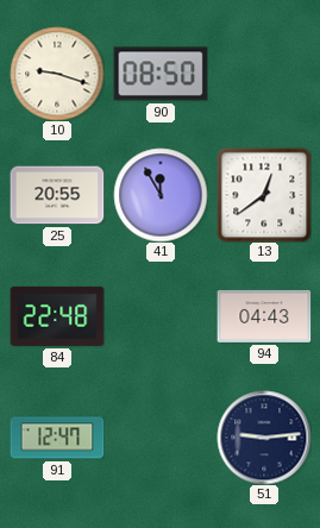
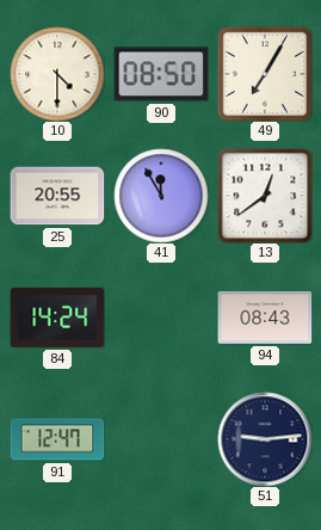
10: 9:18 -> 4:30 (57, 74)
49: none -> 7:05 (265, 74)
84: 22:48 -> 14:24 (57, 318)
94: 04:43 -> 08:43 (265, 318)
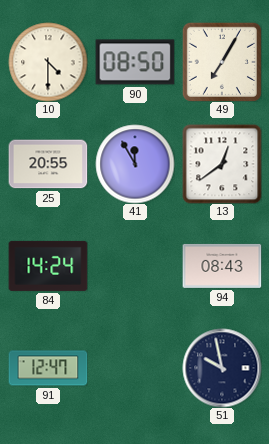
51: 9:14 -> 9:58 (222, 368)
